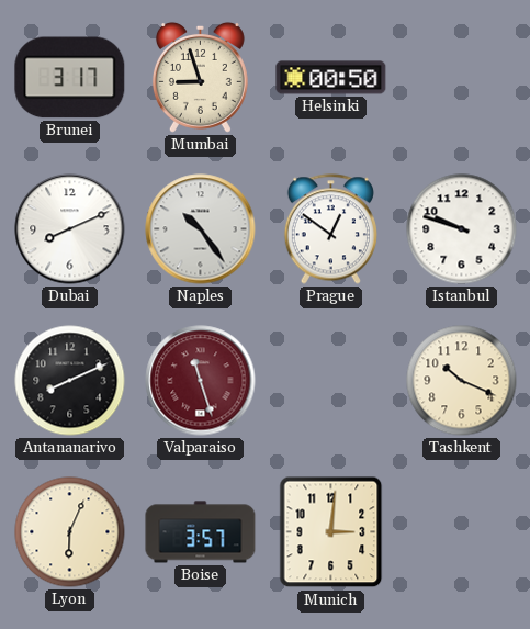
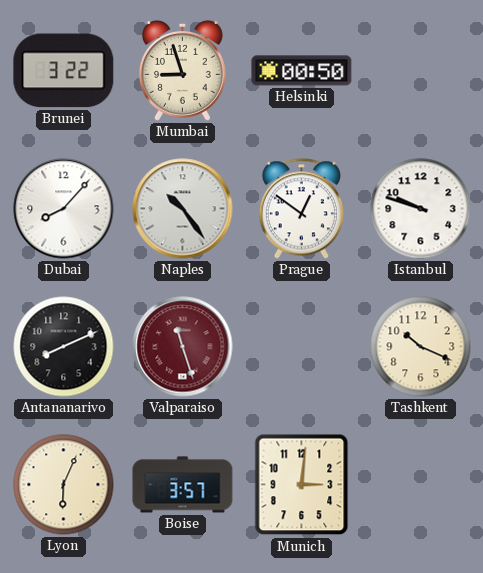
Brunei: 3:17 -> 3:22 (64, 71)
Dubai: 8:11 -> 8:07 (64, 209)
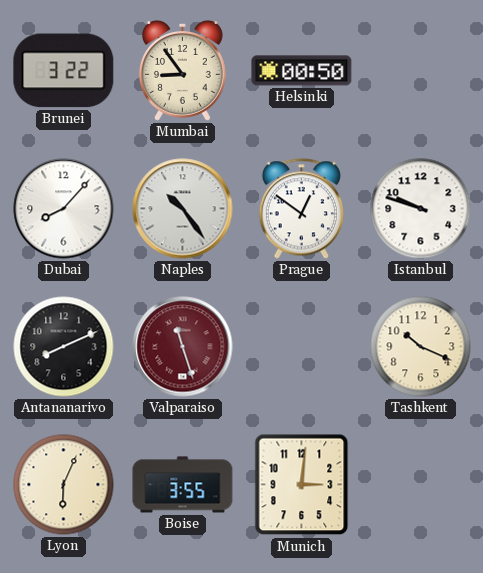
Mumbai: 8:57 -> 8:54 (182, 70)
Boise: 3:57 -> 3:55 (183, 485)
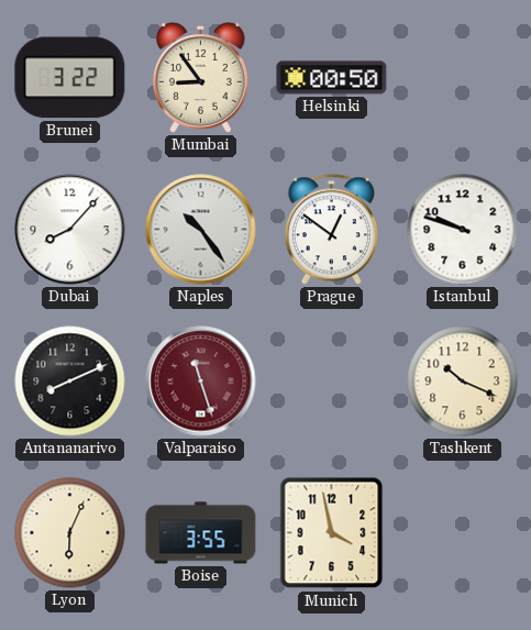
Munich: 3:01 -> 3:58 (332, 533)
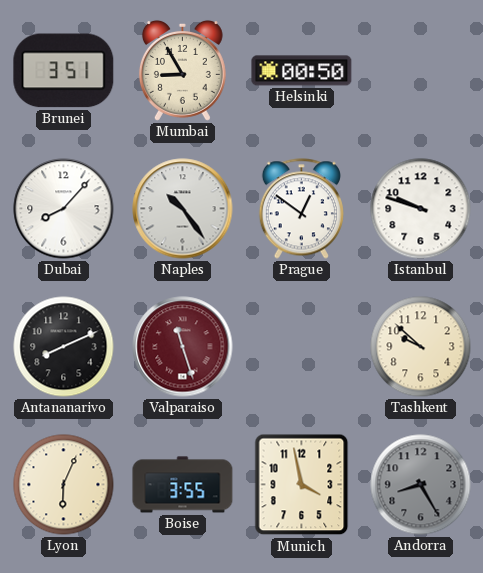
Brunei: 3:22 -> 3:51 (64, 71)
Mumbai: 8:54 -> 8:55 (182, 70)
Tashkent: 10:19 -> 9:52 (421, 347)
Andorra: none -> 8:25 (421, 485)
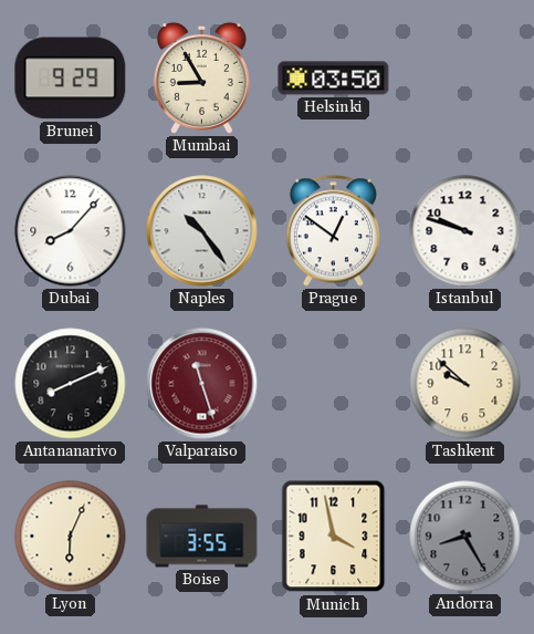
Brunei: 3:51 -> 9:29 (71, 79)
Helsinki: 00:50 -> 03:50 (334, 79)
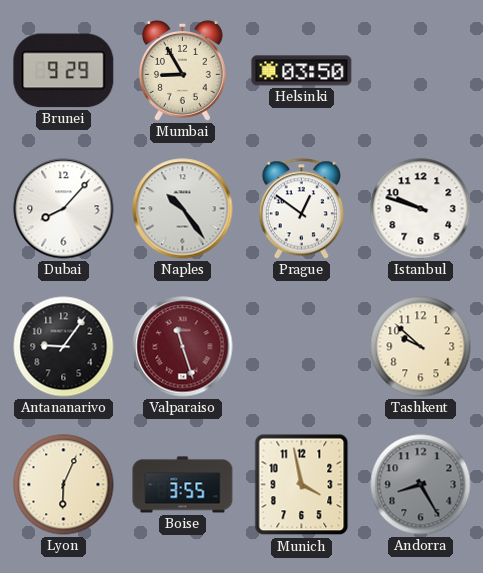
Antananarivo: 8:11 -> 9:06 (64, 347)
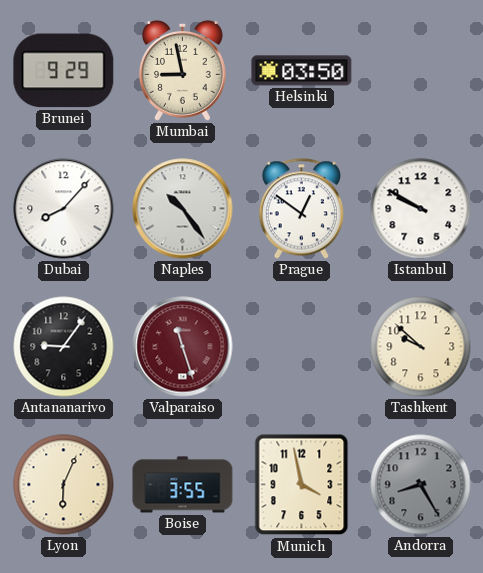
Mumbai: 8:55 -> 8:58 (182, 70)
Istanbul: 9:48 -> 9:50 (421, 209)
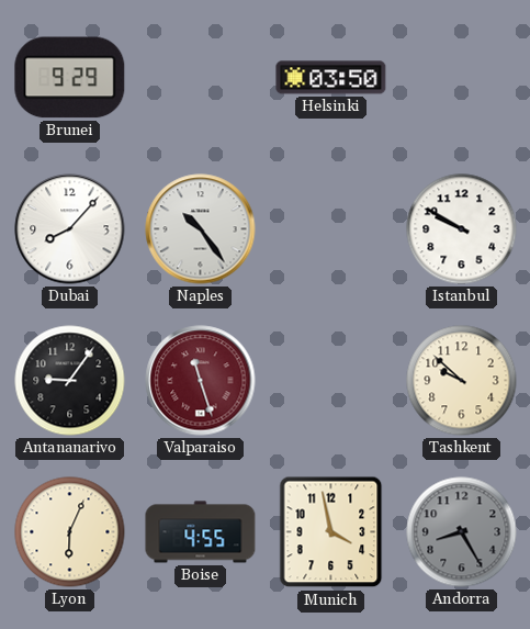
Mumbai: 8:58 -> none (182, 70)
Prague: 12:51 -> none (301, 209)
Boise: 3:55 -> 4:55 (201, 532)
